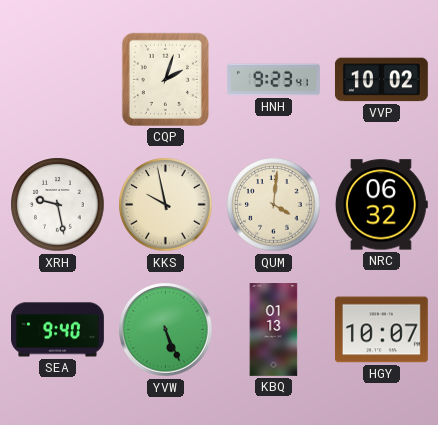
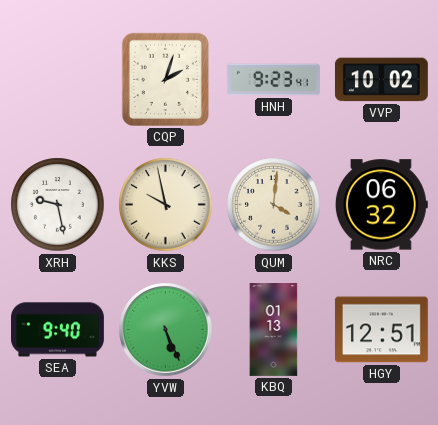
HGY: 10:07 -> 12:51 (381, 330)
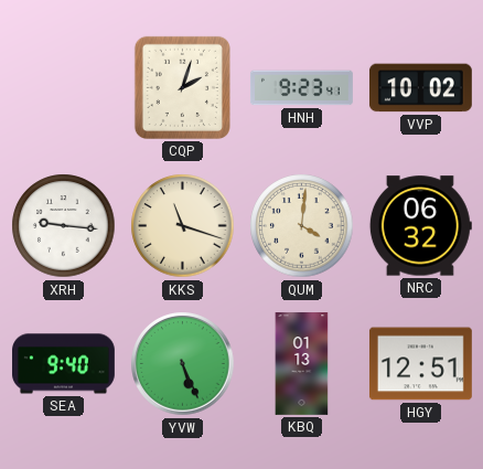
XRH: 9:28 -> 9:16 (64, 226)
KKS: 9:58 -> 11:18 (183, 226)
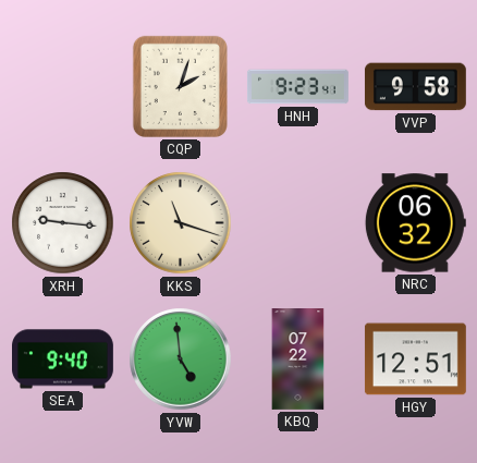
VVP: 10:02 -> 9:58 (415, 87)
QUM: 4:01 -> none (302, 226)
YVW: 5:26 -> 4:59 (181, 360)
KBQ: 01:13 -> 07:22 (298, 360)
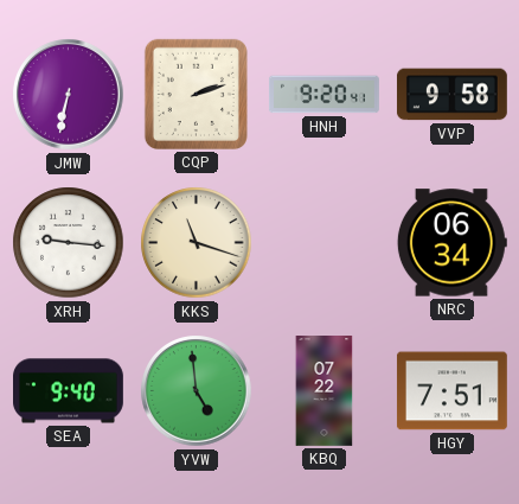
JMW: none -> 6:32 (69, 95)
CQP: 2:03 -> 2:12 (196, 94)
HNH: 9:23 -> 9:20 (325, 95)
NRC: 06:32 -> 06:34 (451, 243)
HGY: 12:51 -> 7:51 (451, 391)
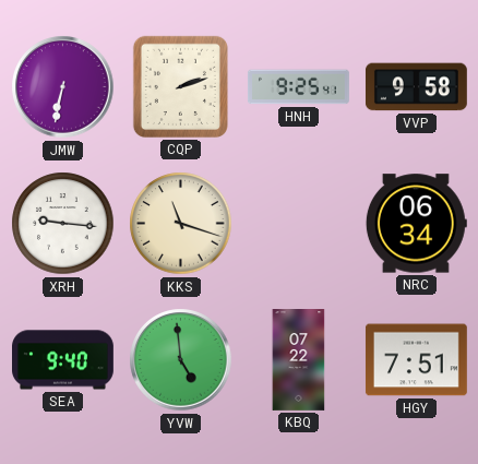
HNH: 9:20 -> 9:25 (299, 87)
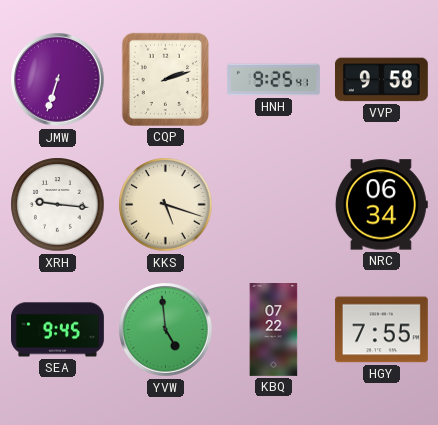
JMW: 6:32 -> 6:33 (58, 80)
KKS: 11:18 -> 5:18 (166, 205)
SEA: 9:40 -> 9:45 (58, 330)
HGY: 7:51 -> 7:55 (381, 330)
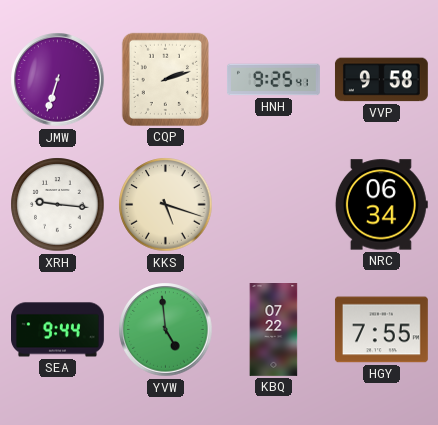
SEA: 9:45 -> 9:44 (58, 330)
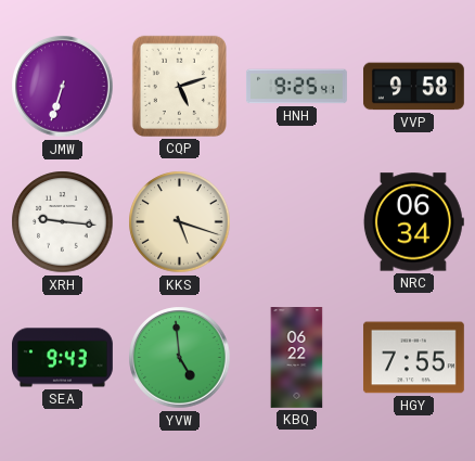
CQP: 2:12 -> 5:12 (179, 86)
SEA: 9:44 -> 9:43 (63, 358)
KBQ: 07:22 -> 06:22 (297, 358)
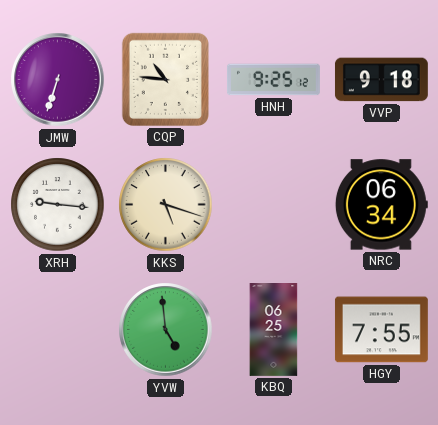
CQP: 5:12 -> 10:46 (165, 79)
HNH: 9:25:41 -> 9:25:12 (274, 80)
VVP: 9:58 -> 9:18 (381, 80)
SEA: 9:43 -> none (63, 358)
KBQ: 06:22 -> 06:25 (274, 330)
